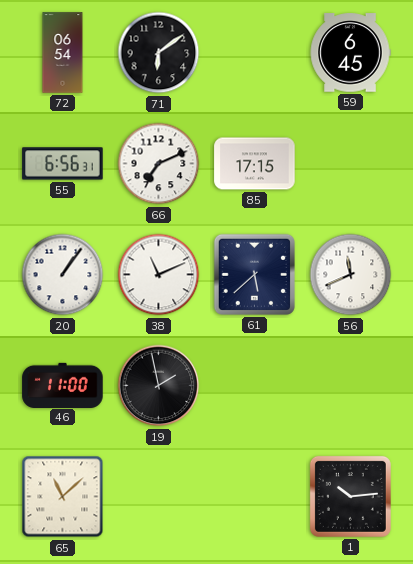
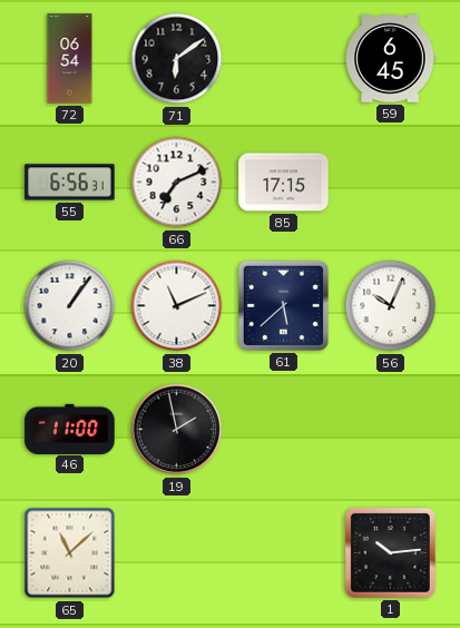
56: 11:41 -> 10:04 (391, 306)
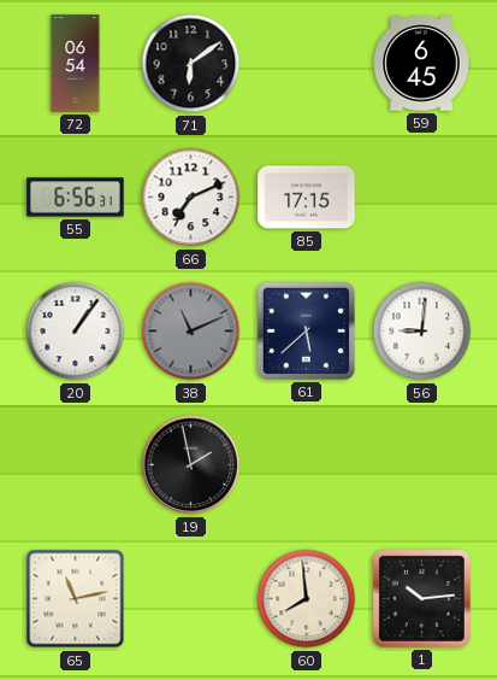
38 dial: white -> grey (191, 332)
56: 10:04 -> 9:01 (422, 332)
46: 11:00 -> none (70, 429)
65: 11:08 -> 11:13 (76, 599)
60: none -> 7:59 (307, 599)
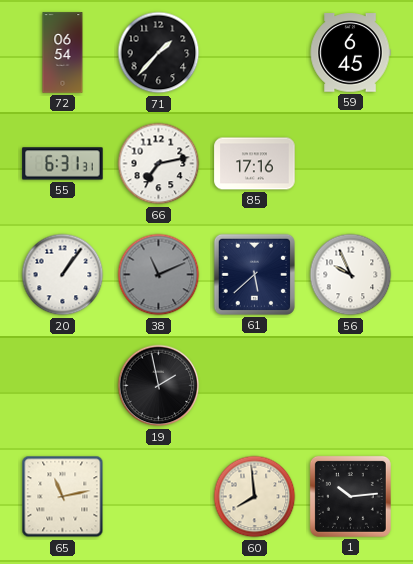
71: 6:09 -> 1:37 (159, 53)
55: 6:56 -> 6:31 (63, 164)
66: 7:11 -> 7:13 (159, 164)
85: 17:15 -> 17:16 (255, 164)
56: 9:01 -> 9:56 (351, 275)
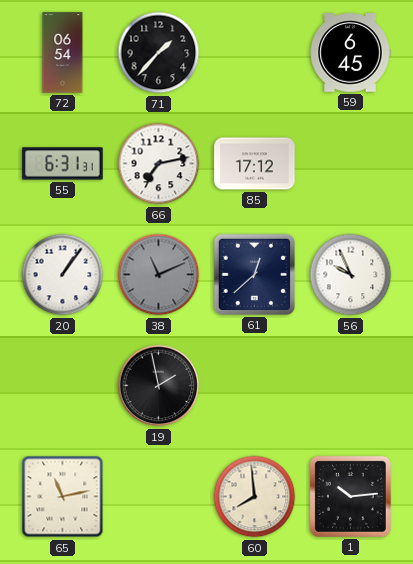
85: 17:16 -> 17:12 (255, 164)
61: 5:38 -> 12:38 (254, 274)
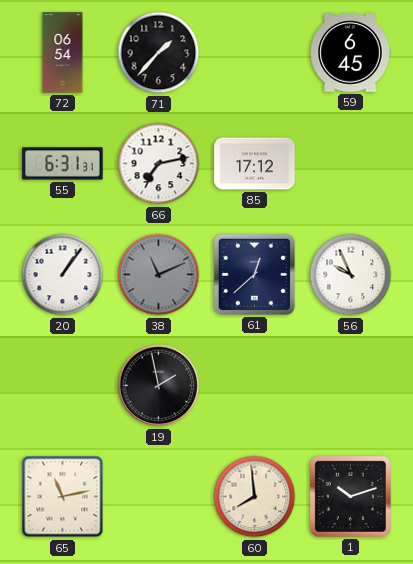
1: 10:14 -> 10:12 (350, 496)
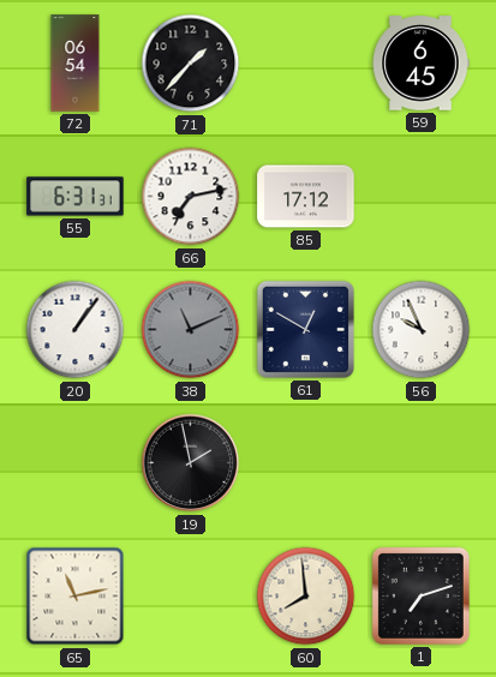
61: 12:38 -> 12:50 (305, 329)
1: 10:12 -> 7:12 (420, 595)
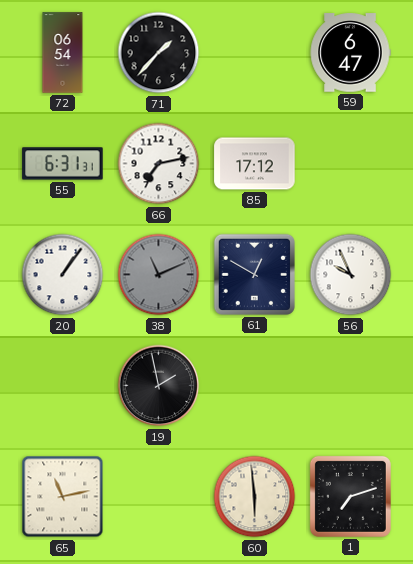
59: 6:45 -> 6:47 (350, 53)
60: 7:59 -> 5:59 (255, 497)
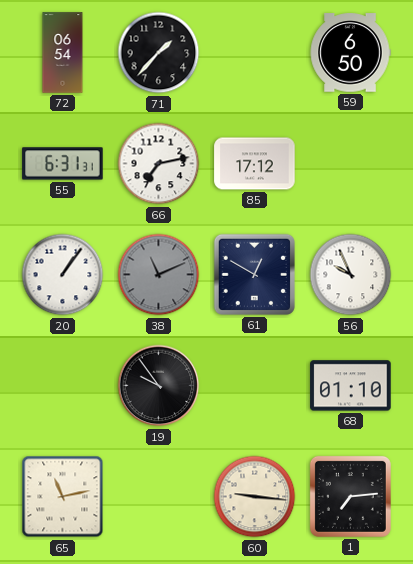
59: 6:47 -> 6:50 (350, 53)
19: 1:58 -> 9:54 (159, 386)
68: none -> 01:10 (351, 386)
60: 5:59 -> 9:16 (255, 497)
1: 7:12 -> 7:14 (350, 496)
